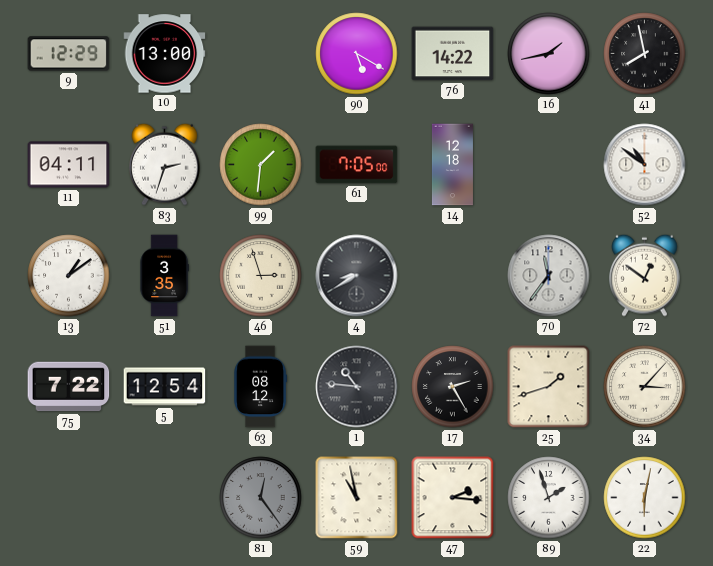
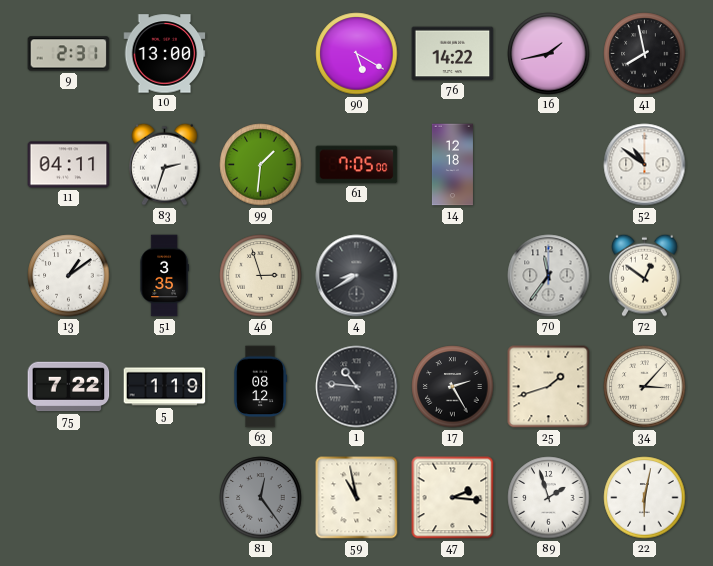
9: 12:29 -> 2:31 (69, 54)
5: 12:54 -> 1:19 (165, 387)
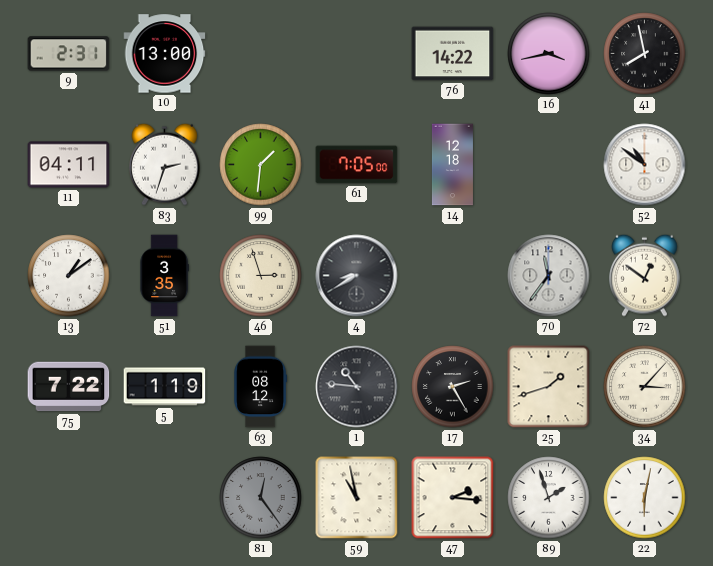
90: 5:20 -> none (357, 54)
16: 1:43 -> 3:43 (549, 54)
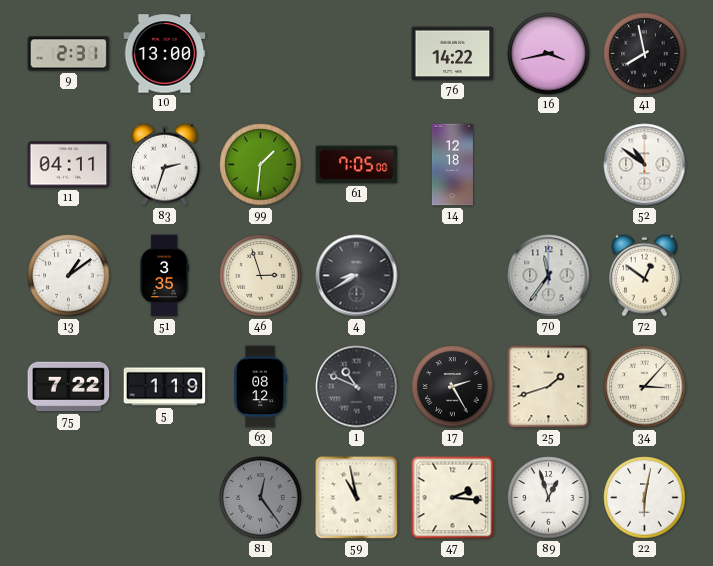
1: 10:46 -> 10:49 (357, 387)
89: 1:57 -> 12:57 (549, 498)
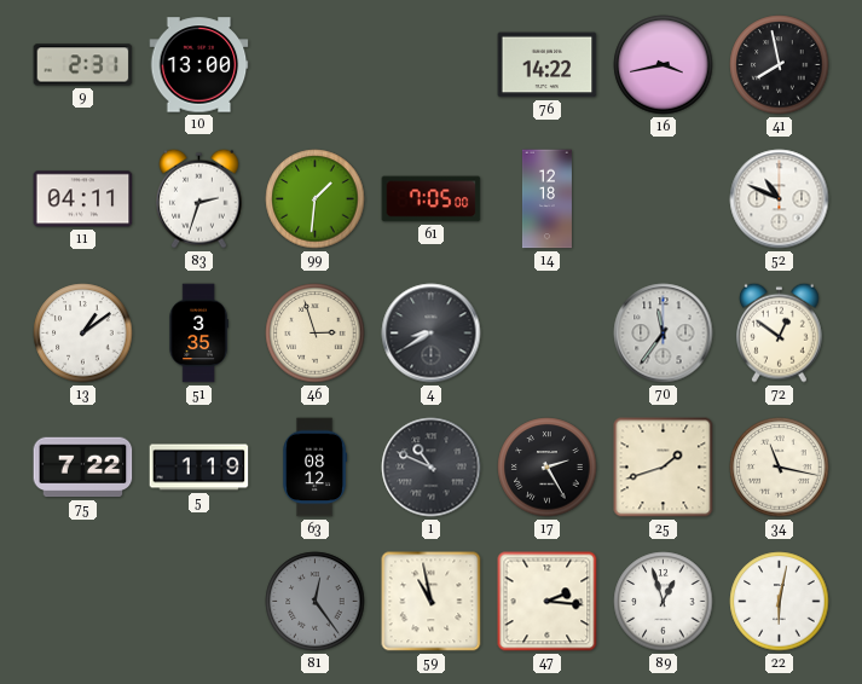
52: 10:51 -> 10:49 (780, 199)
34: 3:07 -> 11:17 (780, 468)
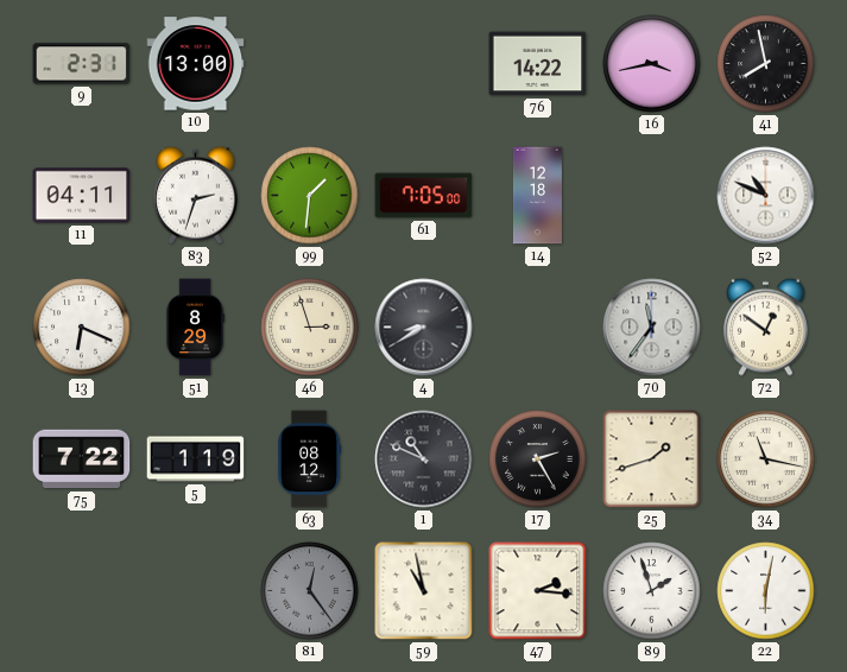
13: 1:09 -> 6:19 (82, 328)
51: 3:35 -> 8:29 (195, 328)
89: 12:57 -> 1:57 (652, 591)
